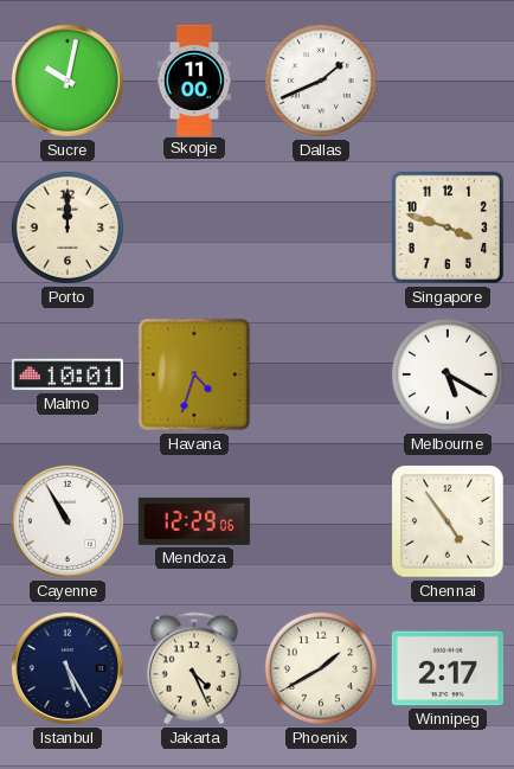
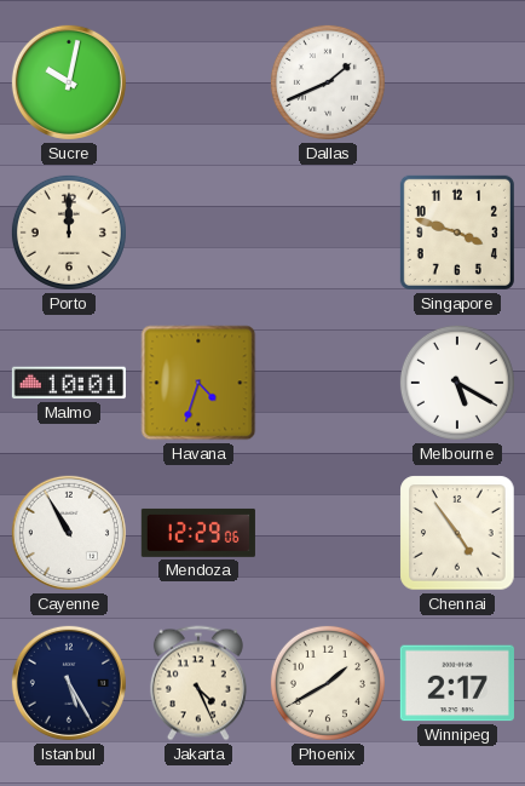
Skopje: 11:00 -> none (193, 79)
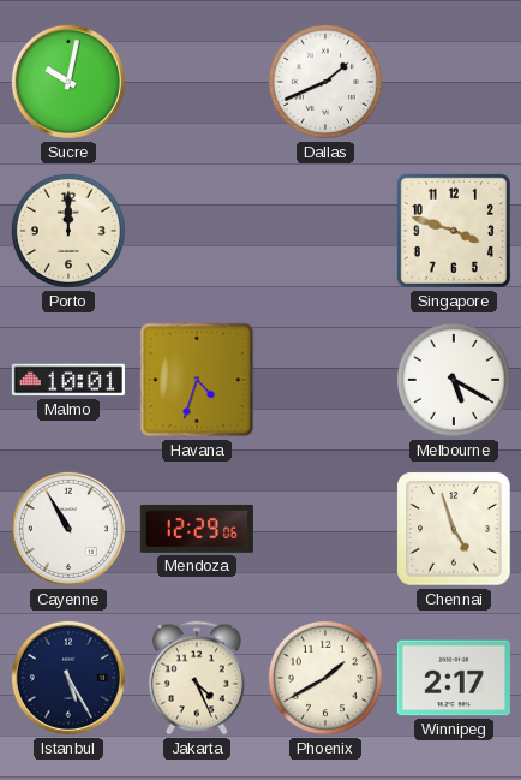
Chennai: 4:54 -> 4:57 (454, 529)
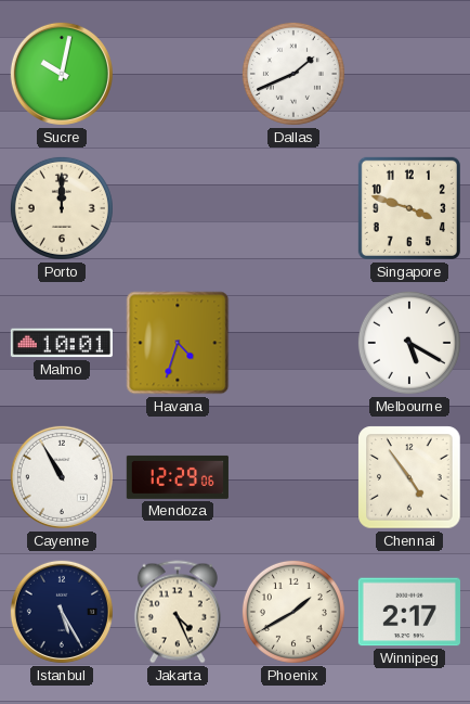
Chennai: 4:57 -> 4:54 (409, 477)
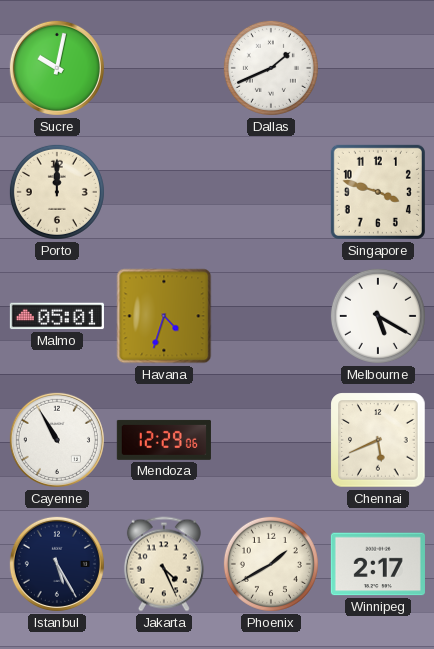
Malmo: 10:01 -> 05:01 (57, 316)
Chennai: 4:54 -> 5:41 (378, 440)
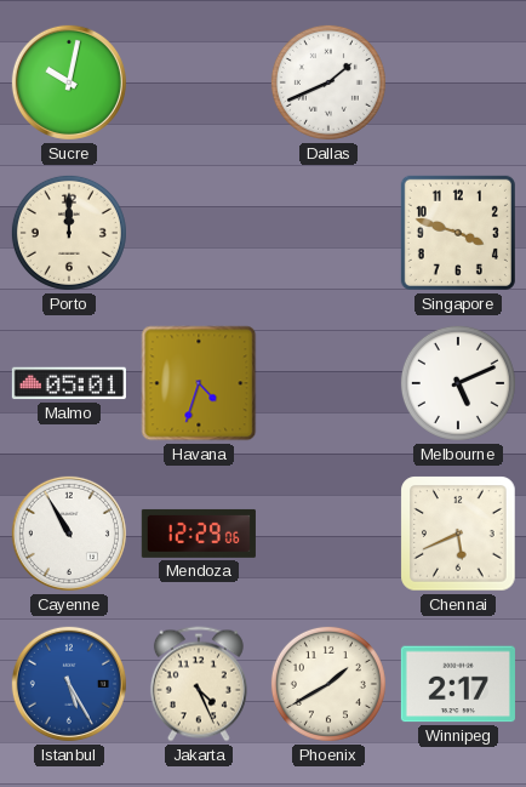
Melbourne: 5:20 -> 5:11 (458, 383)
Istanbul dial: navy -> blue (69, 684)
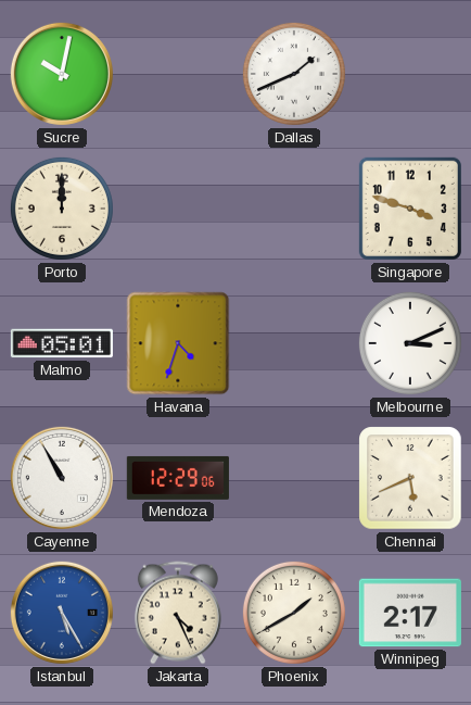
Melbourne: 5:11 -> 3:11 (410, 343)
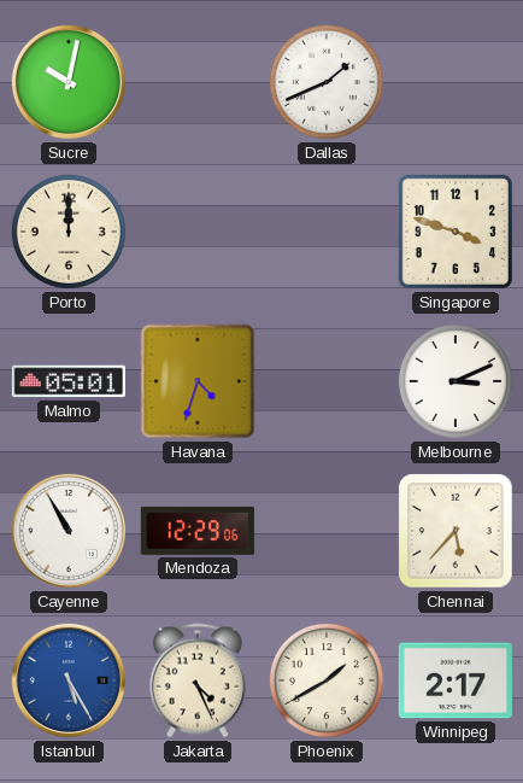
Chennai: 5:41 -> 5:37 (456, 531)
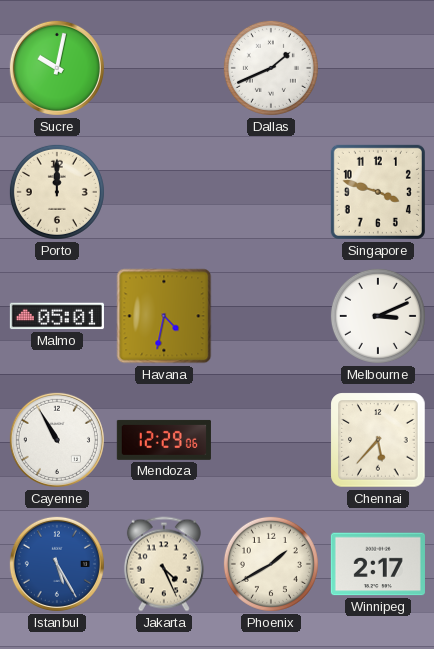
Havana: 4:33 -> 4:32 (164, 316)
